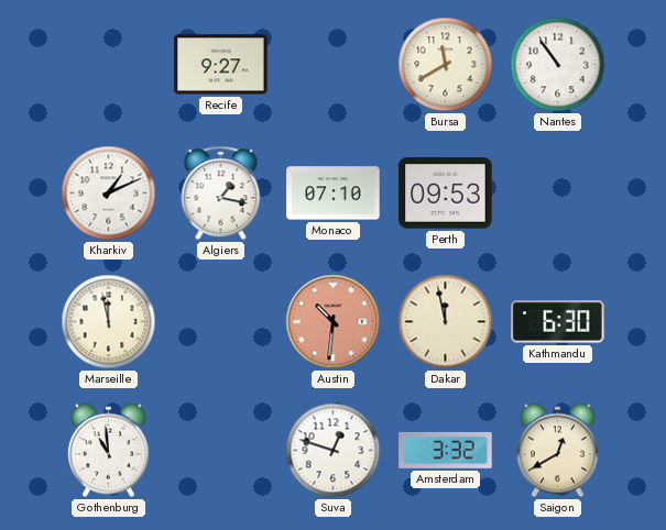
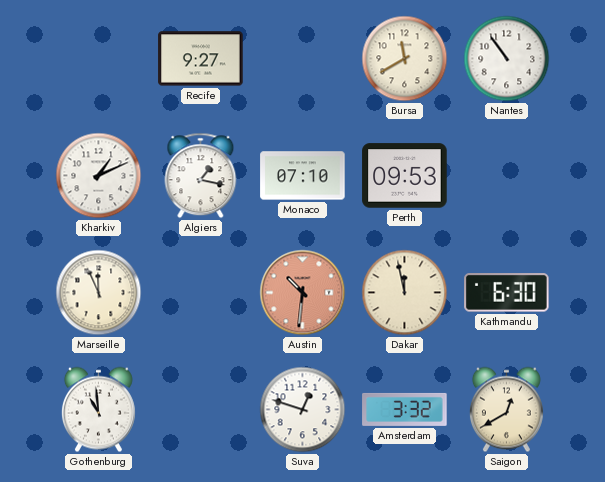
Marseille: 11:58 -> 11:56 (99, 293)
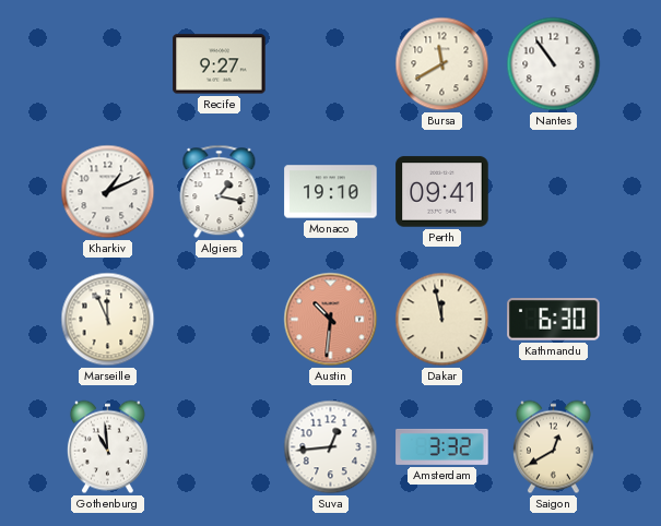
Monaco: 07:10 -> 19:10 (331, 192)
Perth: 09:53 -> 09:41 (442, 192)
Suva: 12:48 -> 12:44 (331, 447)
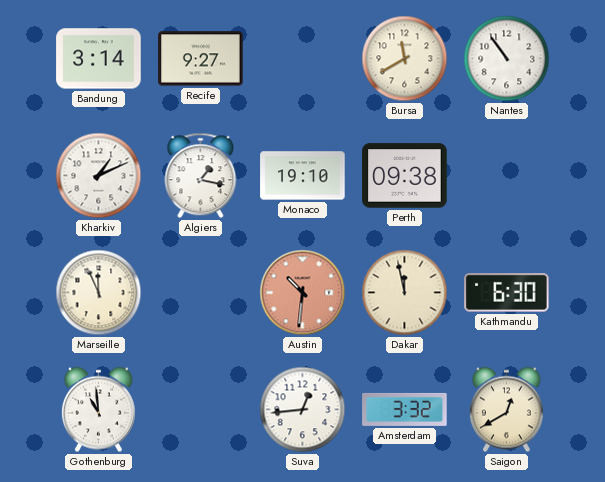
Bandung: none -> 3:14 (99, 59)
Perth: 09:41 -> 09:38 (405, 176)
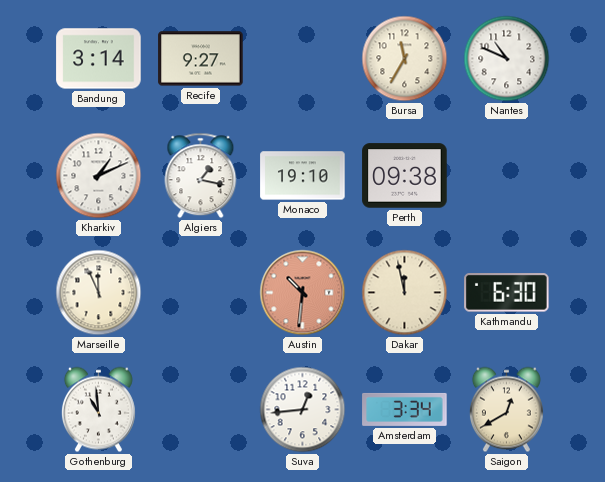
Bursa: 11:40 -> 11:35 (405, 59)
Nantes: 10:54 -> 10:49 (507, 59)
Amsterdam: 3:32 -> 3:34 (405, 409)
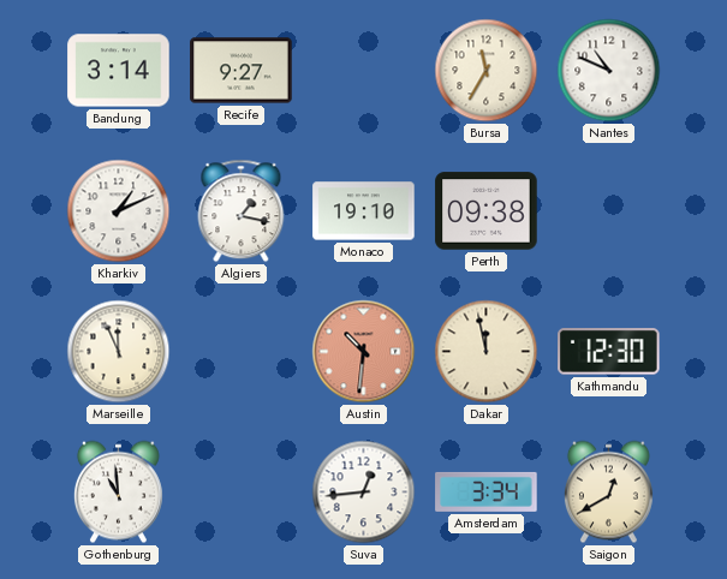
Kathmandu: 6:30 -> 12:30 (609, 352)
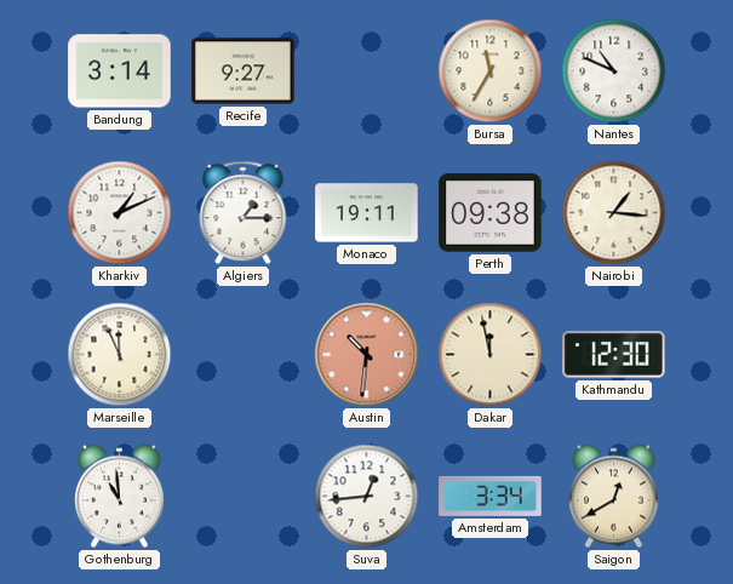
Algiers: 1:17 -> 1:15 (244, 213)
Monaco: 19:10 -> 19:11 (367, 213)
Nairobi: none -> 1:16 (614, 213)
